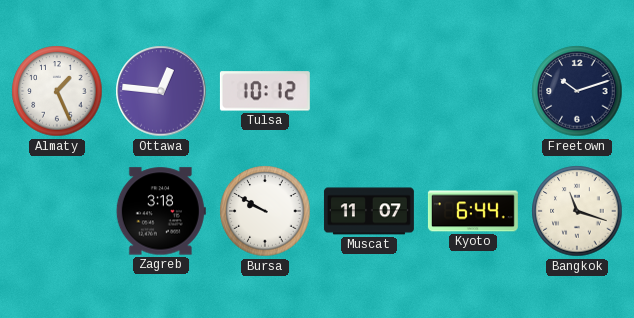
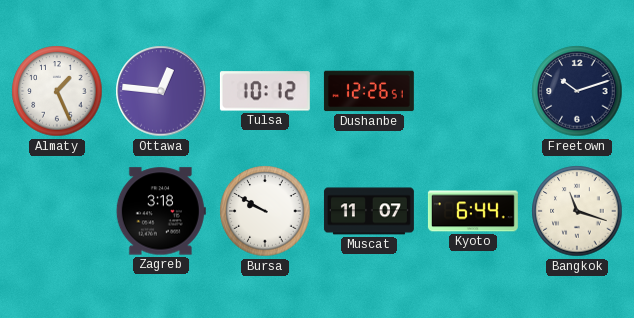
Dushanbe: none -> 12:26 (369, 91)
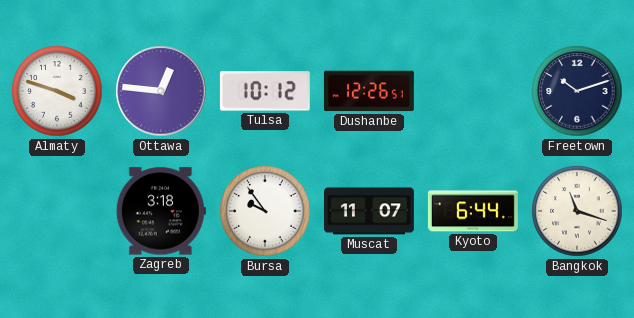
Almaty: 1:26 -> 3:48 (57, 91)
Bursa: 9:50 -> 9:54 (265, 211)
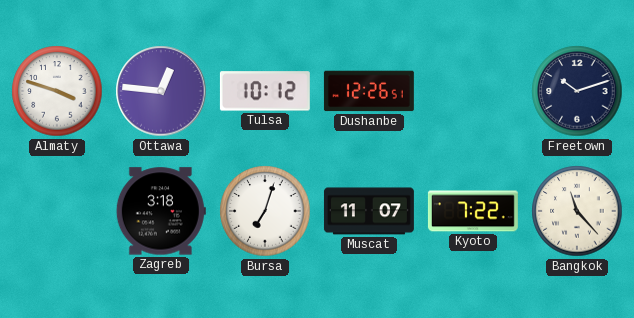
Bursa: 9:54 -> 7:03 (265, 211)
Kyoto: 6:44 -> 7:22 (473, 211)
Bangkok: 11:18 -> 11:23 (577, 211)
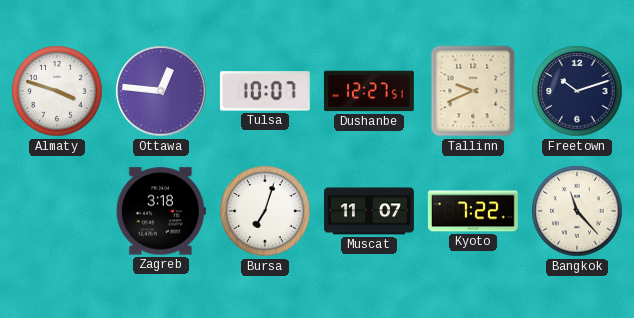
Tulsa: 10:12 -> 10:07 (265, 91)
Dushanbe: 12:26 -> 12:27 (369, 91)
Tallinn: none -> 9:41 (473, 91)
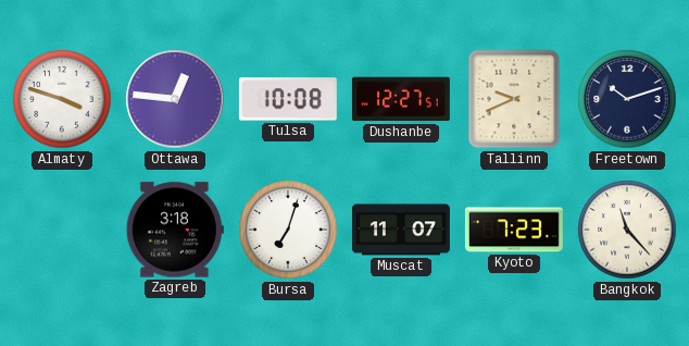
Tulsa: 10:07 -> 10:08 (288, 99)
Kyoto: 7:22 -> 7:23 (514, 230)
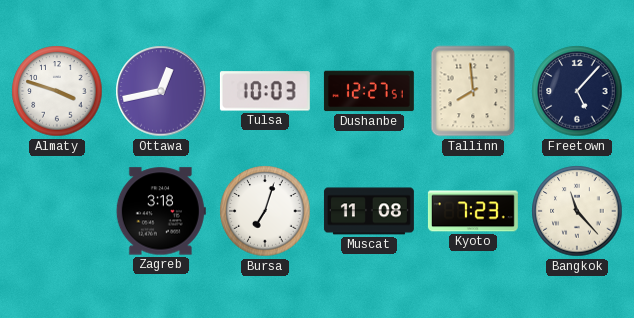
Ottawa: 12:46 -> 12:43 (161, 91)
Tulsa: 10:08 -> 10:03 (265, 91)
Tallinn: 9:41 -> 7:59 (473, 91)
Freetown: 10:12 -> 5:07 (577, 91)
Muscat: 11:07 -> 11:08 (369, 211)
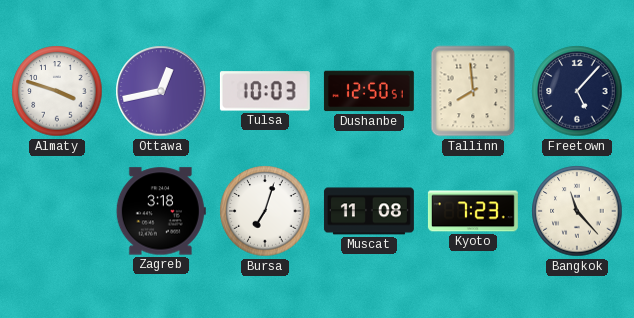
Dushanbe: 12:27 -> 12:50 (369, 91)
